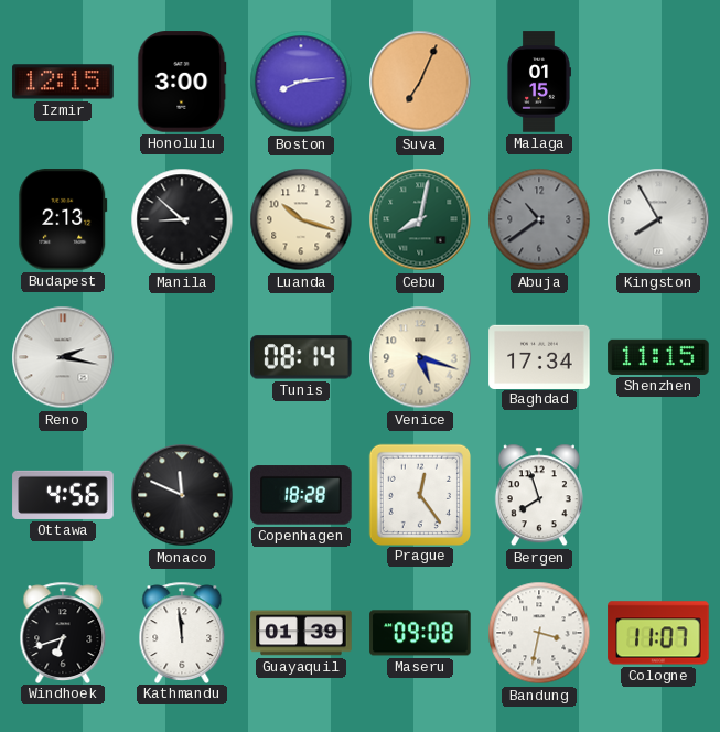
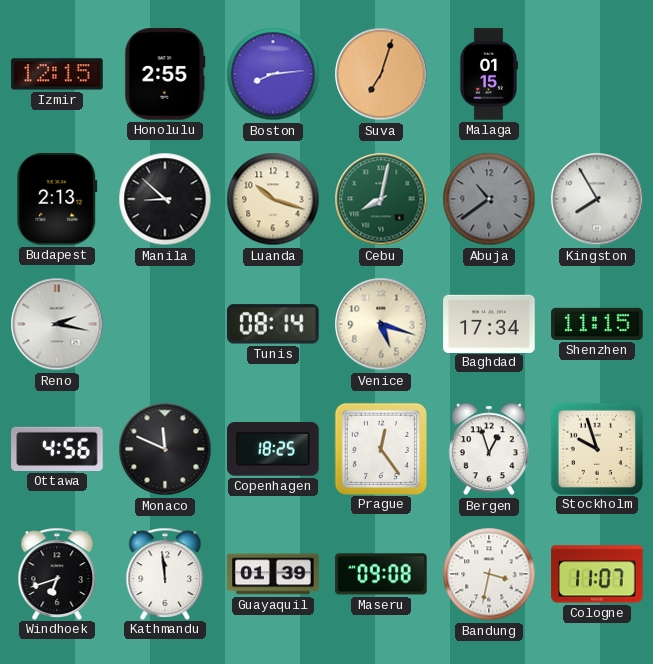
Honolulu: 3:00 -> 2:55 (165, 74)
Suva: 7:04 -> 7:03 (381, 74)
Copenhagen: 18:28 -> 18:25 (273, 449)
Bergen: 7:57 -> 12:57 (489, 449)
Stockholm: none -> 9:57 (596, 448)
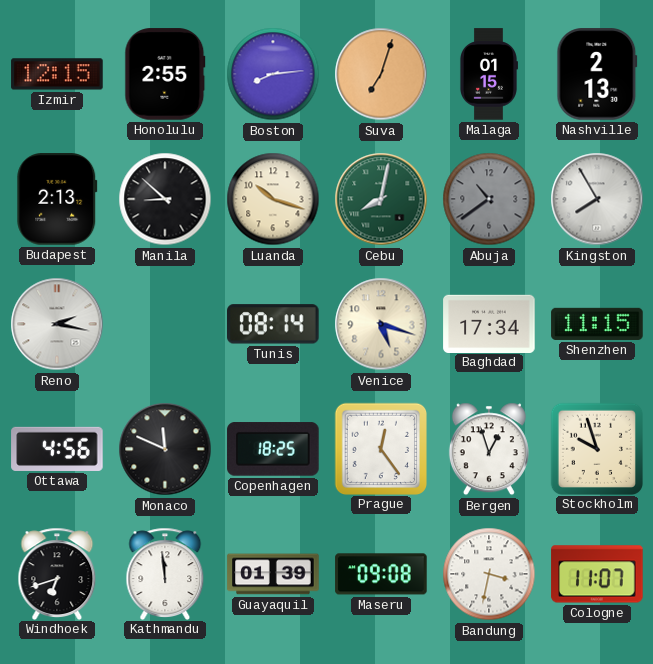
Nashville: none -> 2:13 (597, 74)
